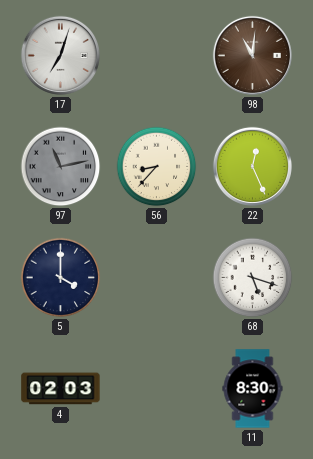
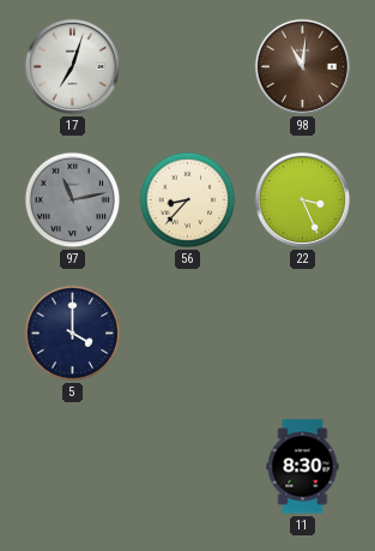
22: 12:26 -> 3:26 (302, 199)
68: 5:18 -> none (253, 278)
4: 02:03 -> none (61, 389)
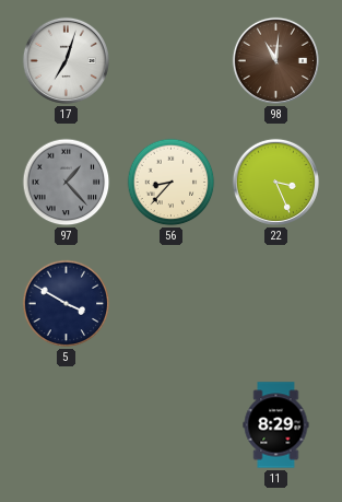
97: 11:13 -> 1:23 (67, 183)
5: 4:00 -> 3:50 (67, 304)
11: 8:30 -> 8:29 (276, 425)
